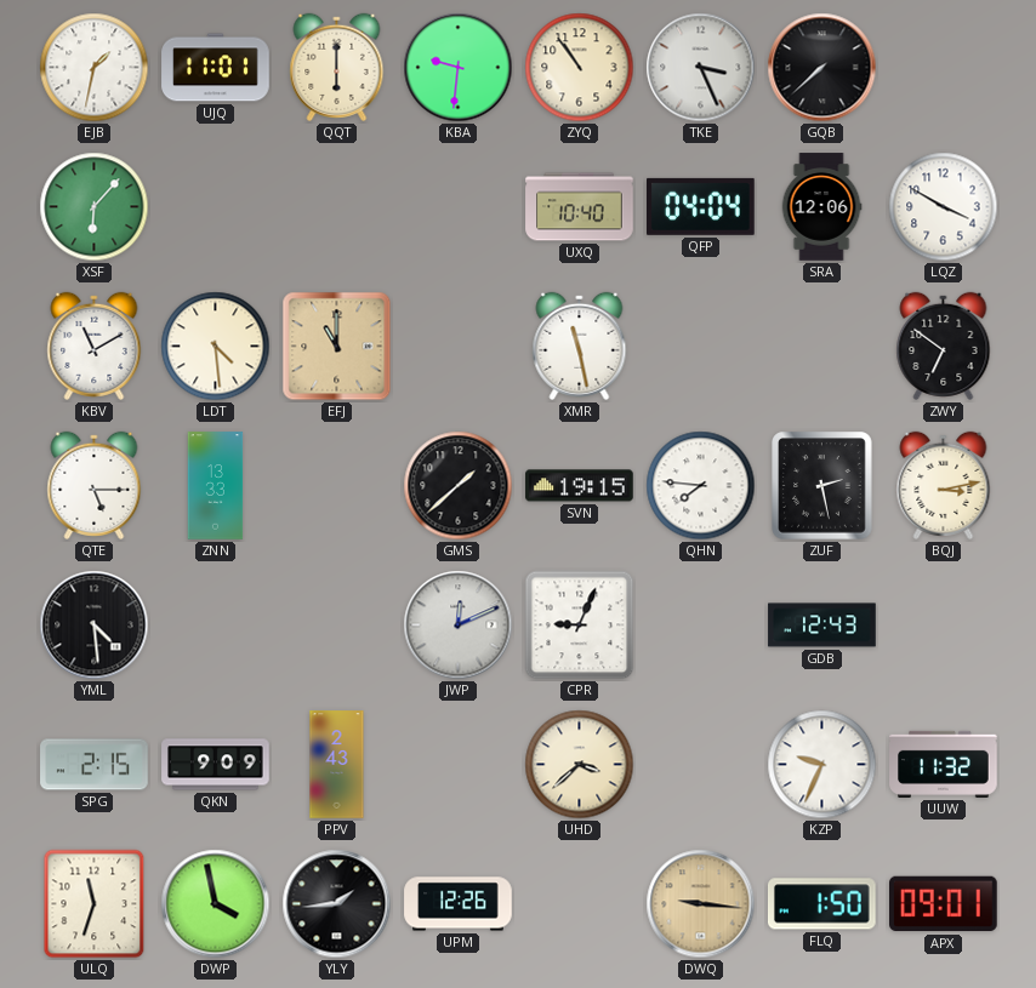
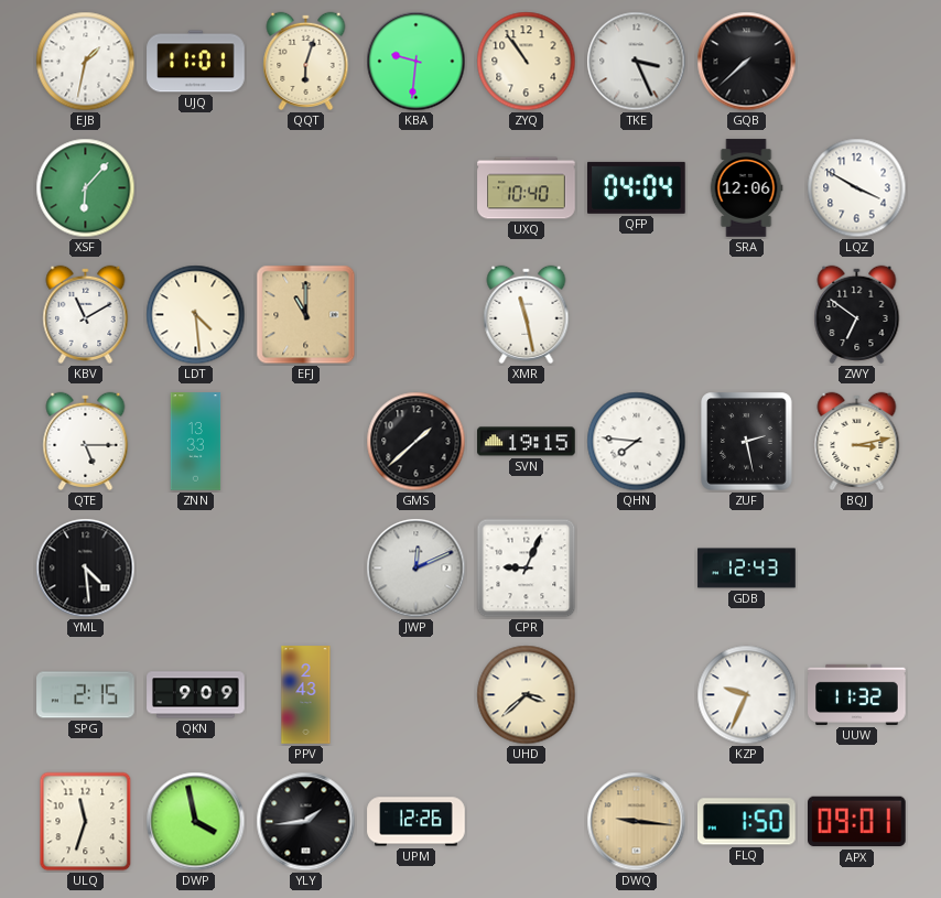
QQT: 6:00 -> 6:03 (306, 61)
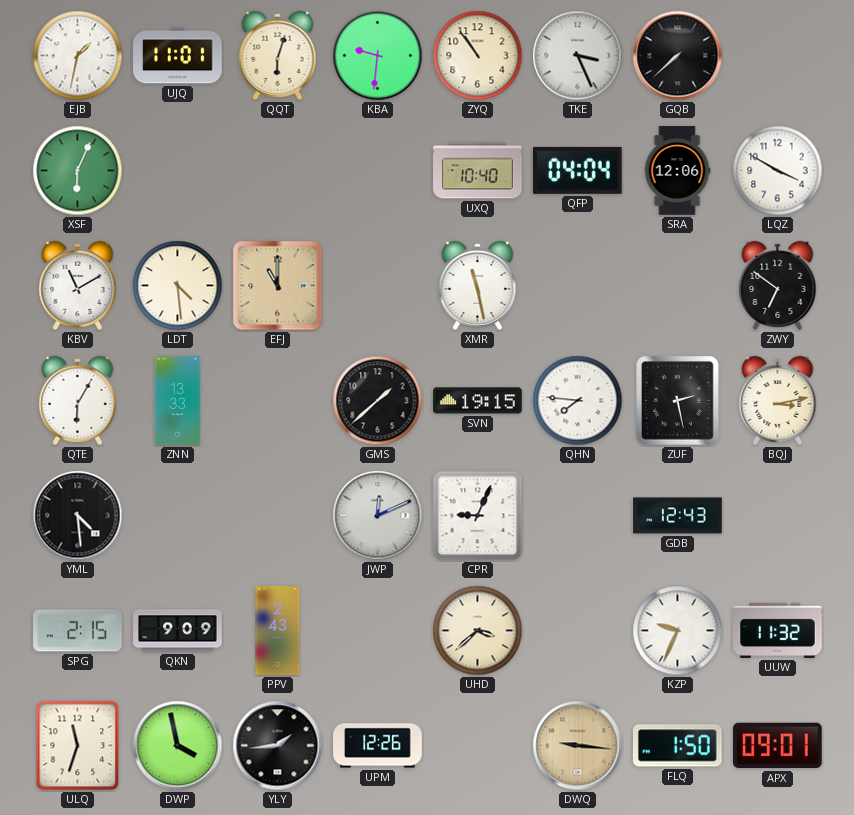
XSF: 6:07 -> 6:04 (78, 171)
QTE: 5:15 -> 6:05 (78, 400)
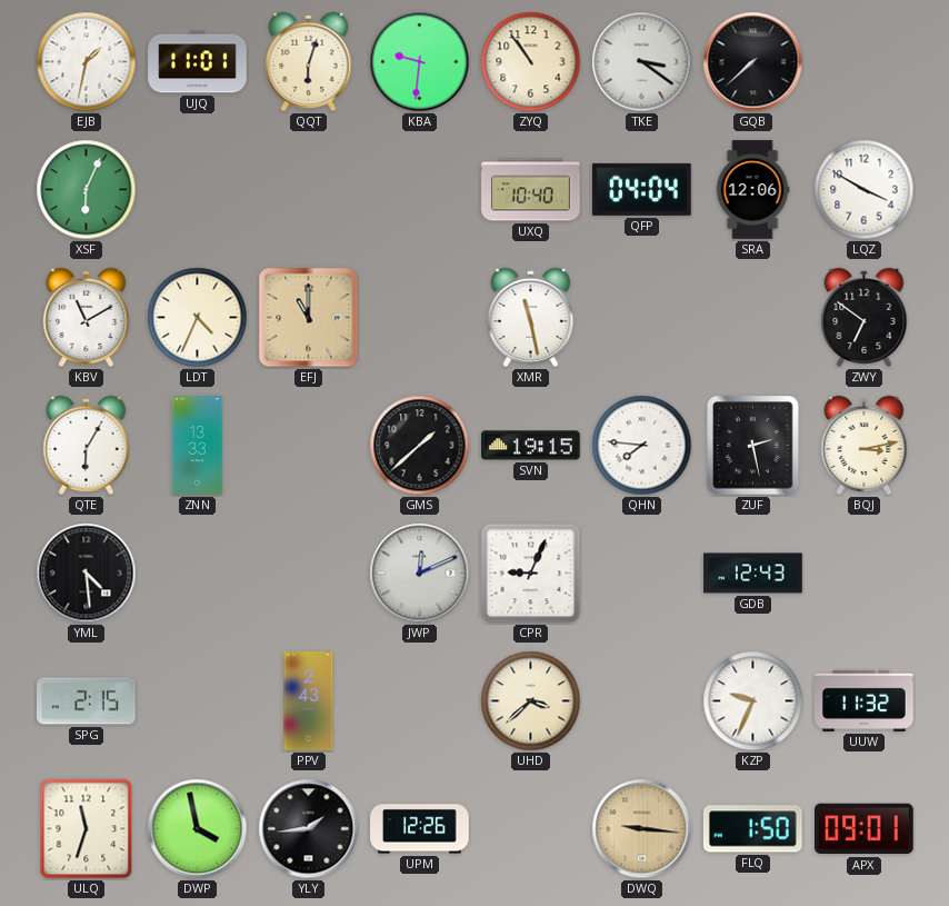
TKE: 3:26 -> 3:21 (642, 62)
LDT: 4:29 -> 4:34 (198, 318)
QKN: 9:09 -> none (178, 631)
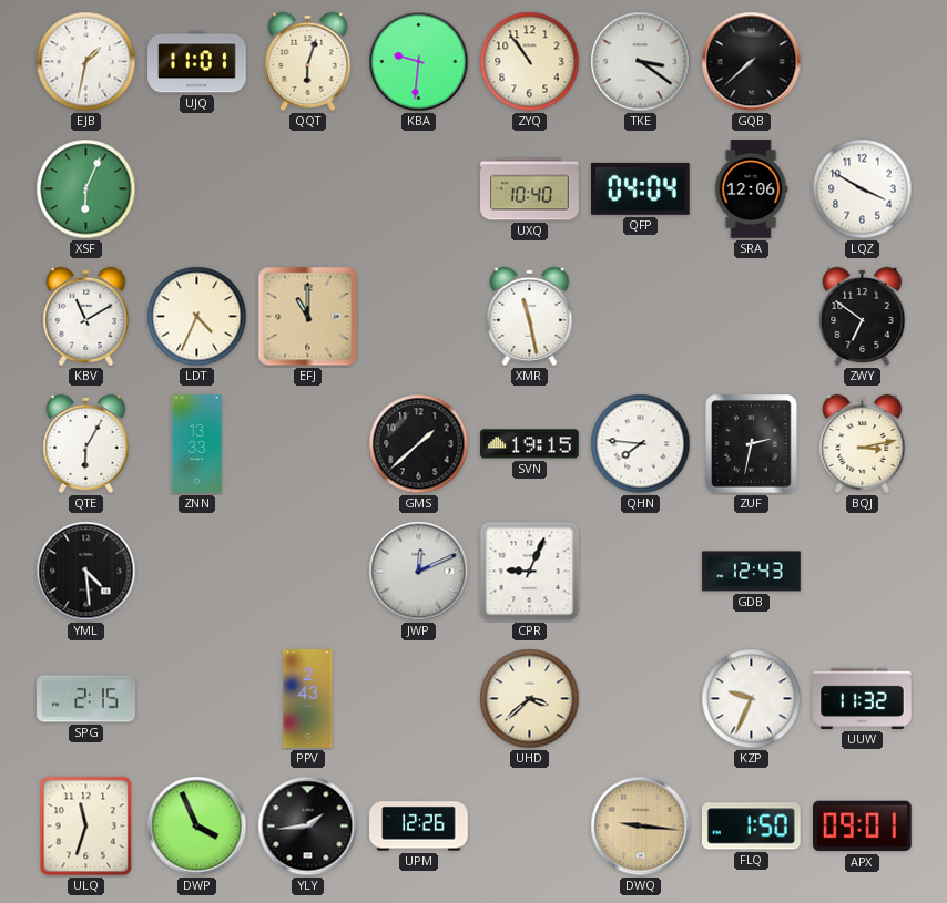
ZUF: 2:28 -> 2:32 (752, 444)
DWP: 3:58 -> 3:56 (197, 827)
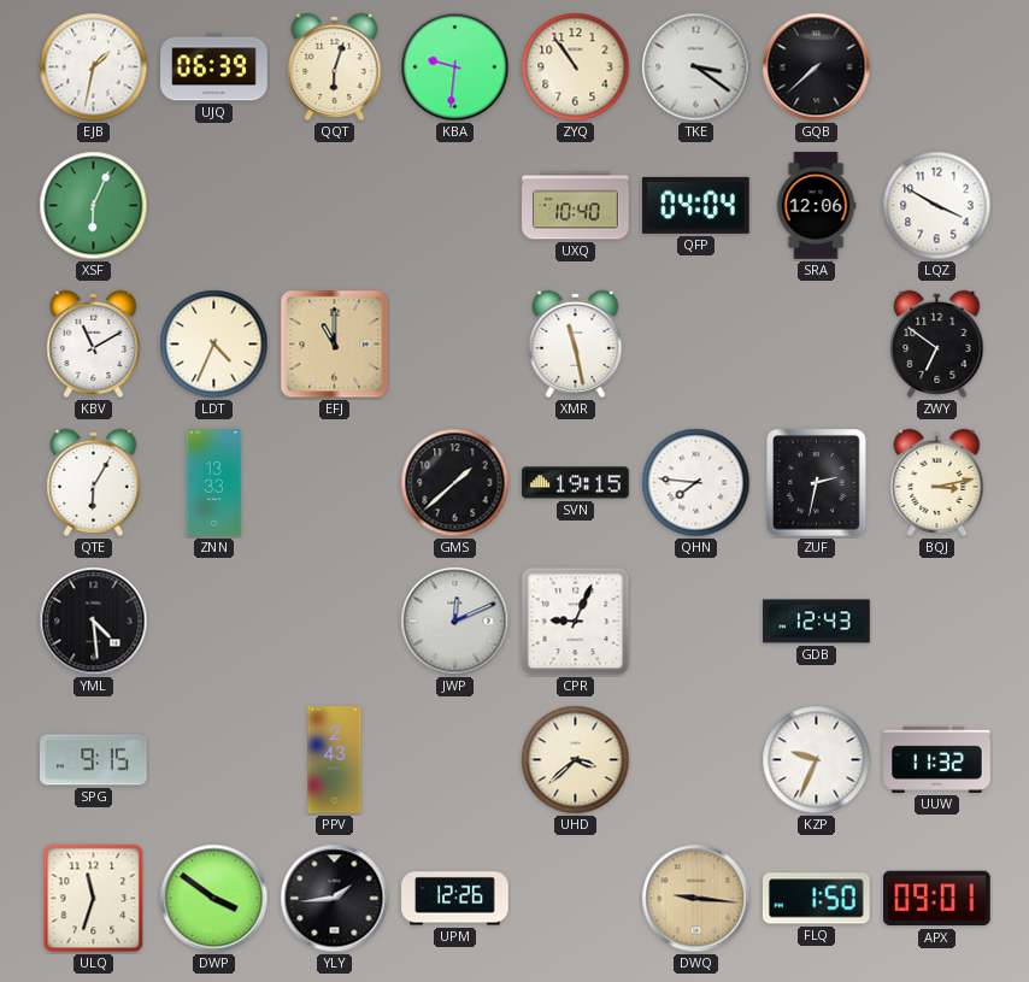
UJQ: 11:01 -> 06:39 (214, 67)
SPG: 2:15 -> 9:15 (94, 760)
DWP: 3:56 -> 3:51 (214, 899)
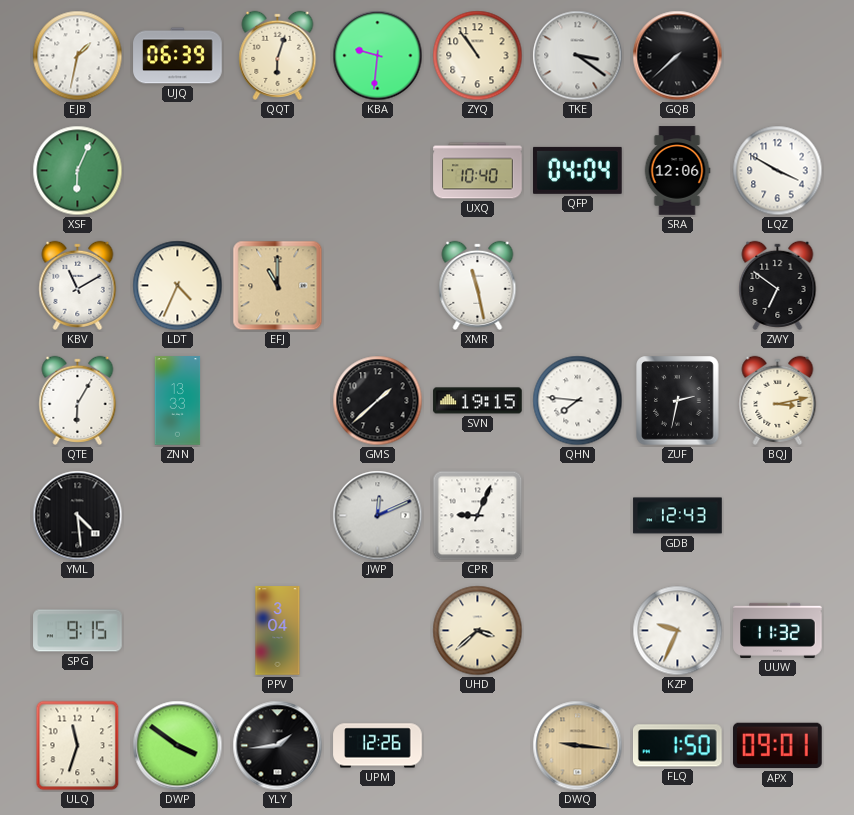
PPV: 2:43 -> 3:04 (278, 631)
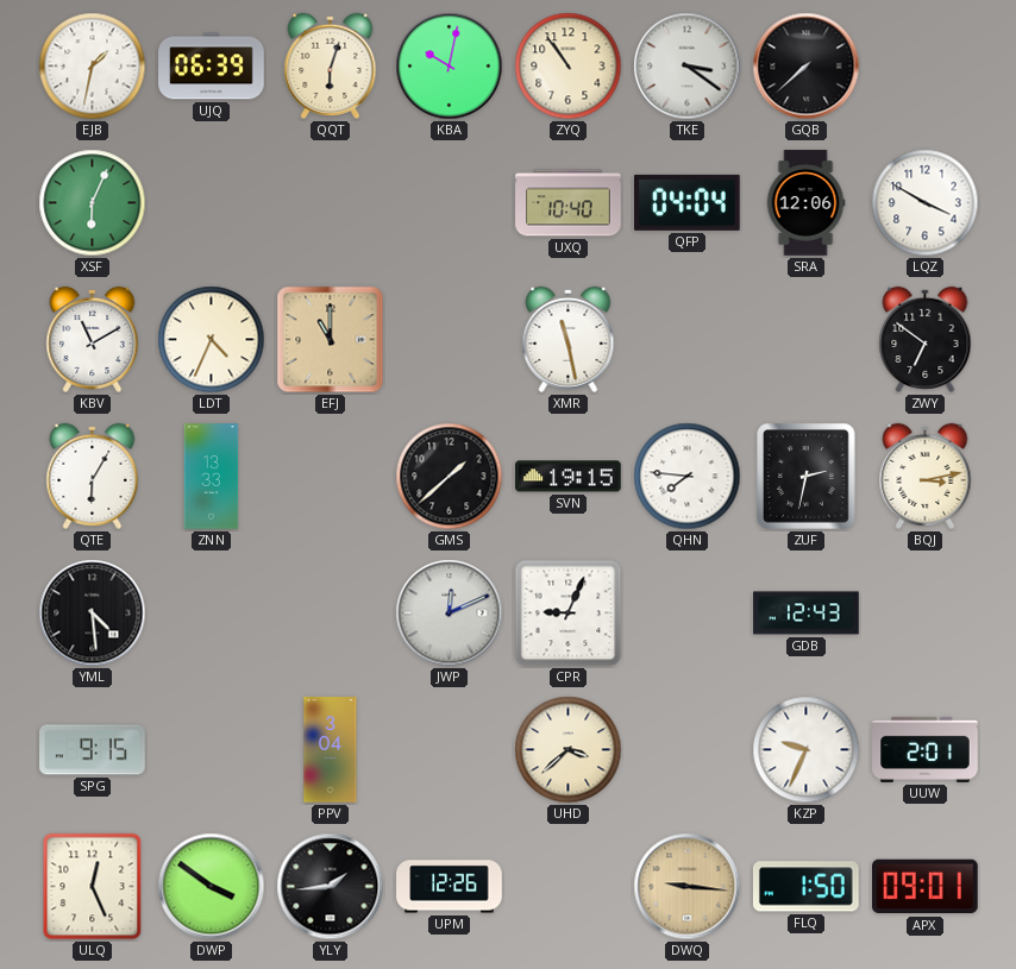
KBA: 9:31 -> 10:02 (450, 67)
UUW: 11:32 -> 2:01 (926, 749)
ULQ: 11:33 -> 12:26 (93, 887)
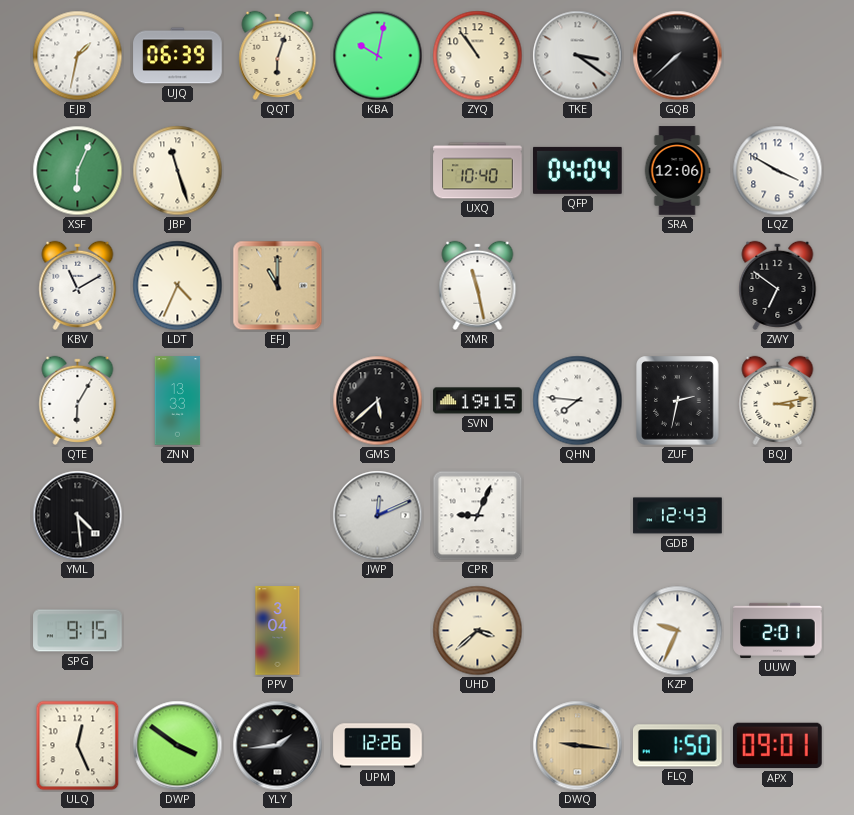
JBP: none -> 11:27 (178, 171)
GMS: 1:38 -> 5:38 (378, 401)
